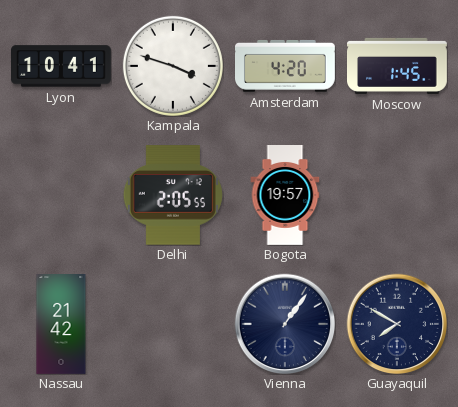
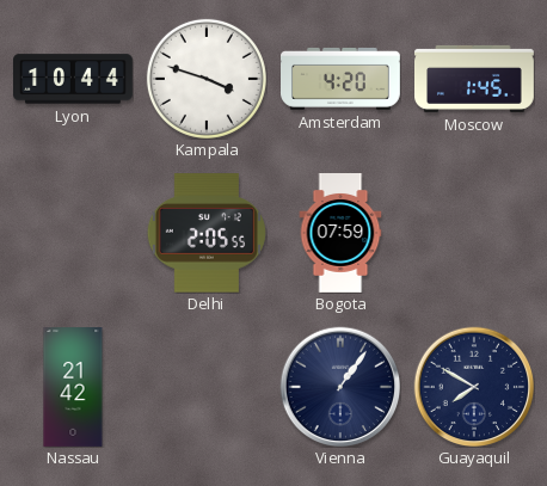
Lyon: 10:41 -> 10:44 (74, 79)
Bogota: 19:57 -> 07:59 (340, 234)
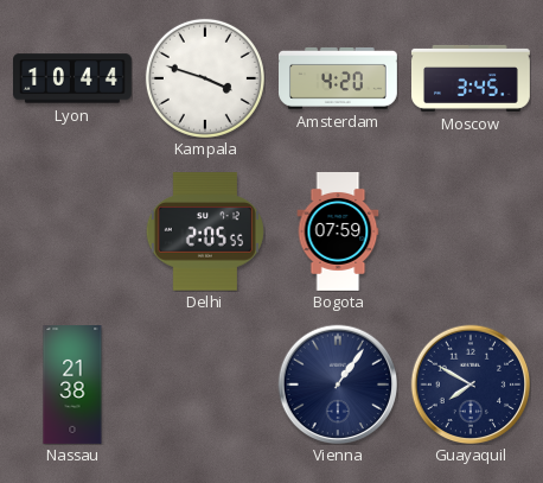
Moscow: 1:45 -> 3:45 (472, 78)
Nassau: 21:42 -> 21:38 (72, 386)
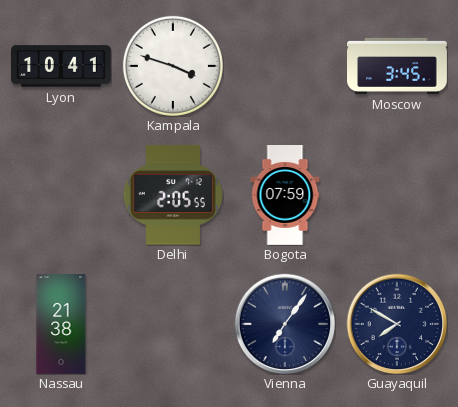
Lyon: 10:44 -> 10:41 (62, 66)
Amsterdam: 4:20 -> none (339, 78)
Vienna: 1:06 -> 7:06 (285, 324)
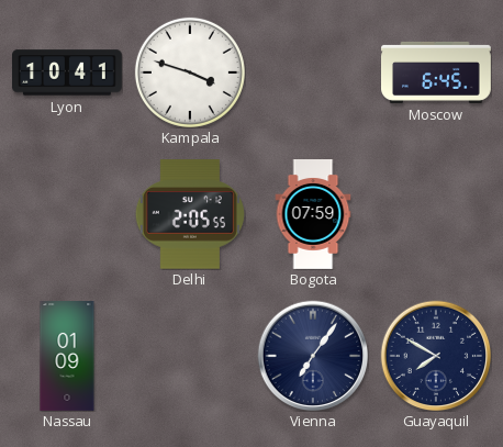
Moscow: 3:45 -> 6:45 (437, 72)
Nassau: 21:38 -> 01:09 (67, 357)
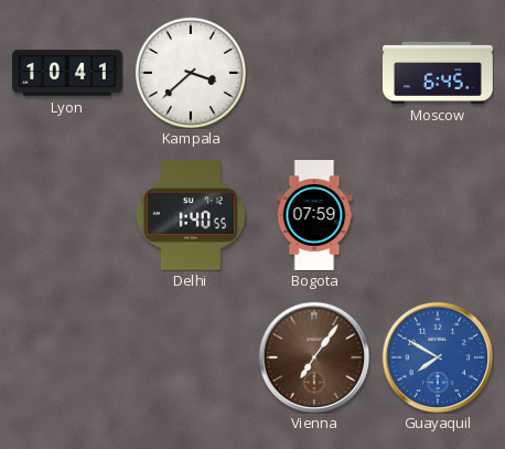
Kampala: 3:48 -> 3:38 (191, 73)
Delhi: 2:05 -> 1:40 (191, 215)
Nassau: 01:09 -> none (67, 357)
Vienna dial: navy -> brown (314, 357)
Guayaquil dial: navy -> blue (438, 357)
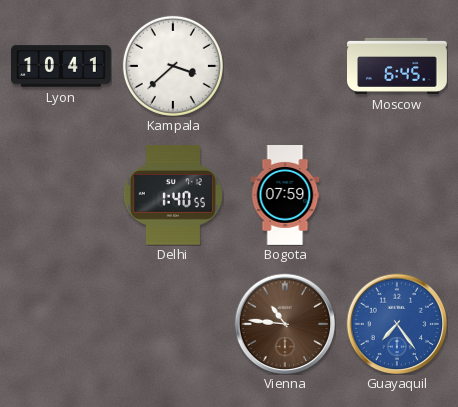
Vienna: 7:06 -> 10:46 (285, 324)
Guayaquil: 7:50 -> 7:24 (397, 324)
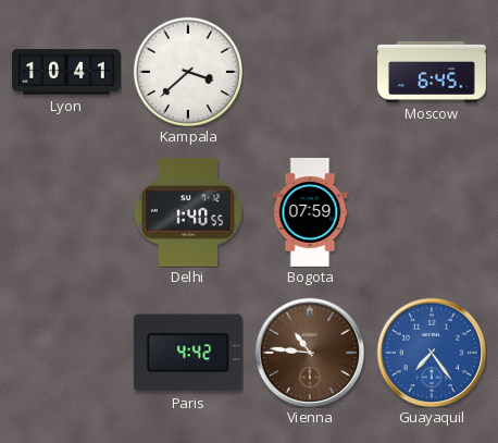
Paris: none -> 4:42 (188, 353)
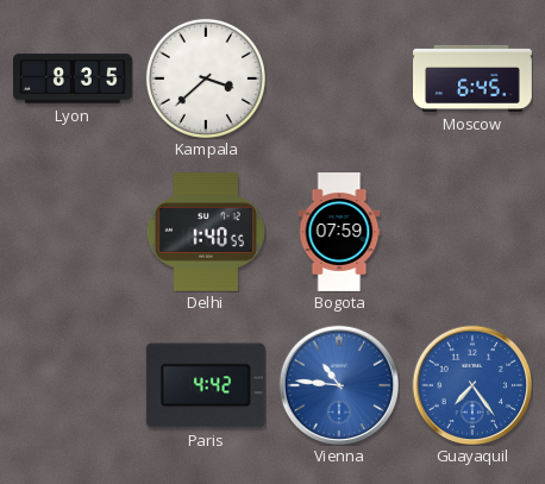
Lyon: 10:41 -> 8:35 (74, 78)
Vienna dial: brown -> blue (339, 385)
